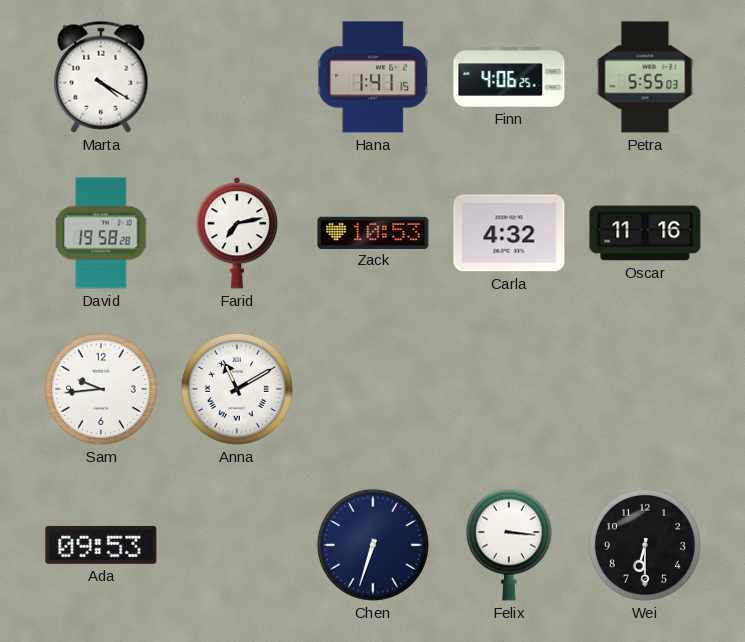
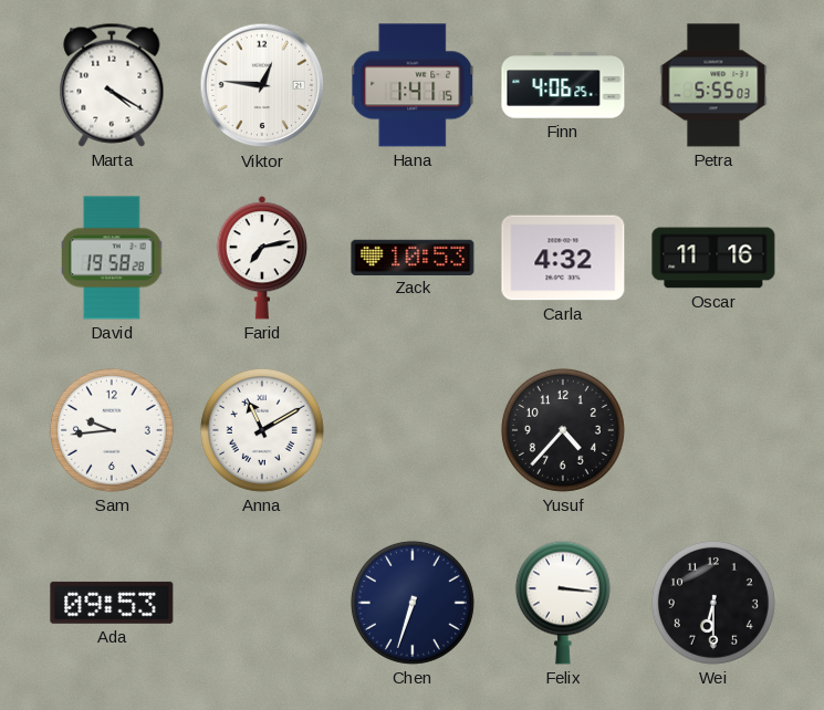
Viktor: none -> 12:46 (262, 85)
Yusuf: none -> 4:37 (563, 430)
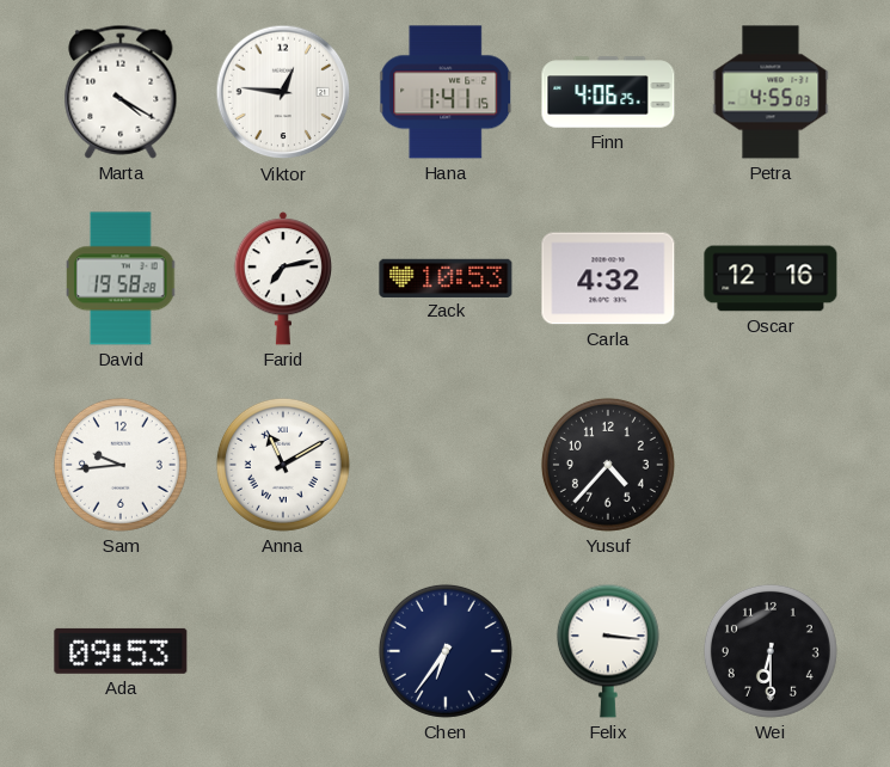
Petra: 5:55 -> 4:55 (771, 92)
Oscar: 11:16 -> 12:16 (771, 278)
Chen: 6:33 -> 6:36 (446, 651)
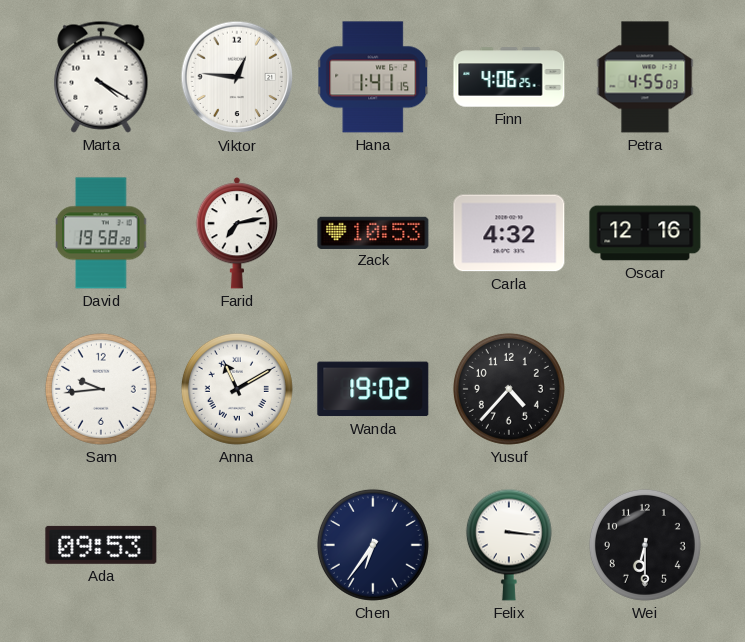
Wanda: none -> 19:02 (373, 389)
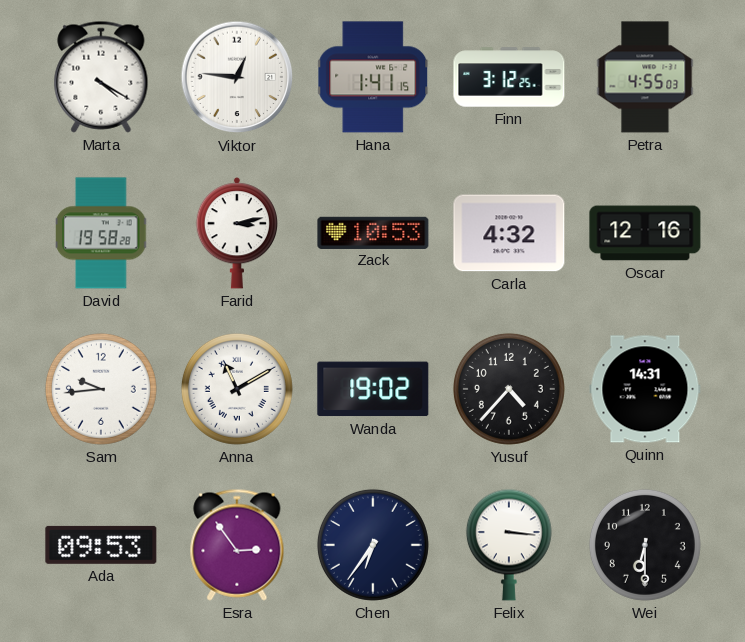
Finn: 4:06 -> 3:12 (509, 77)
Farid: 7:13 -> 3:13 (236, 233)
Quinn: none -> 14:31 (645, 389)
Esra: none -> 2:54 (237, 545)
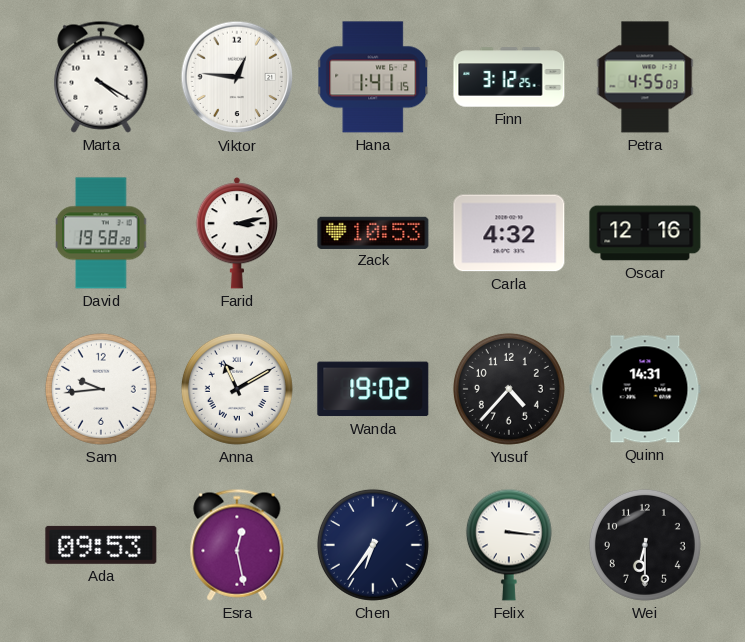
Esra: 2:54 -> 12:28 (237, 545)
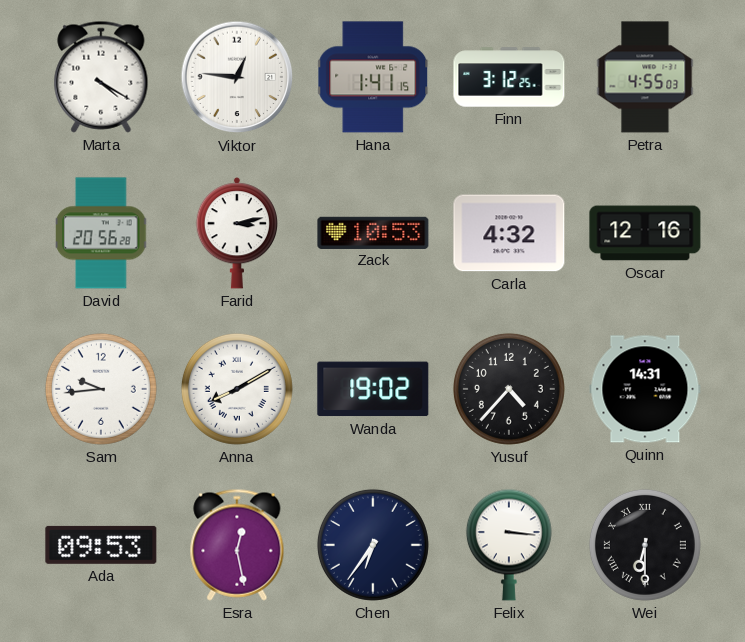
David: 19:58 -> 20:56 (102, 233)
Anna: 11:10 -> 8:10 (237, 389)
Wei numerals: Arabic -> Roman (645, 545)
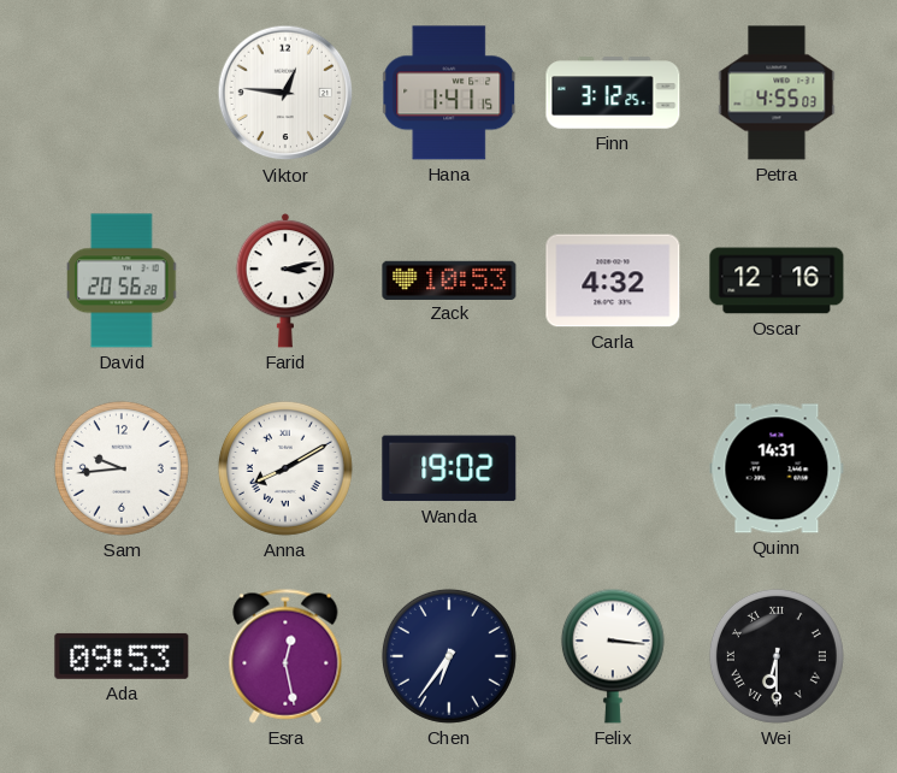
Marta: 4:20 -> none (101, 77)
Yusuf: 4:37 -> none (509, 389)
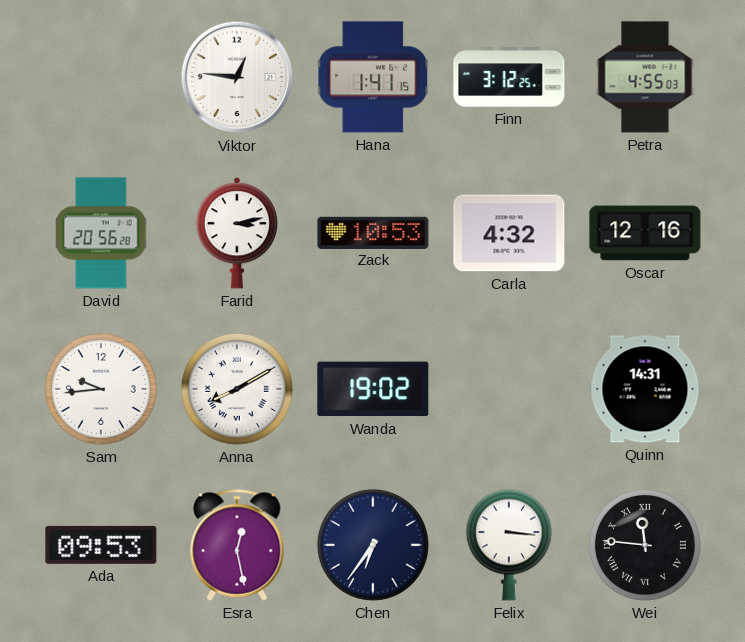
Wei: 6:30 -> 11:46 (645, 545)
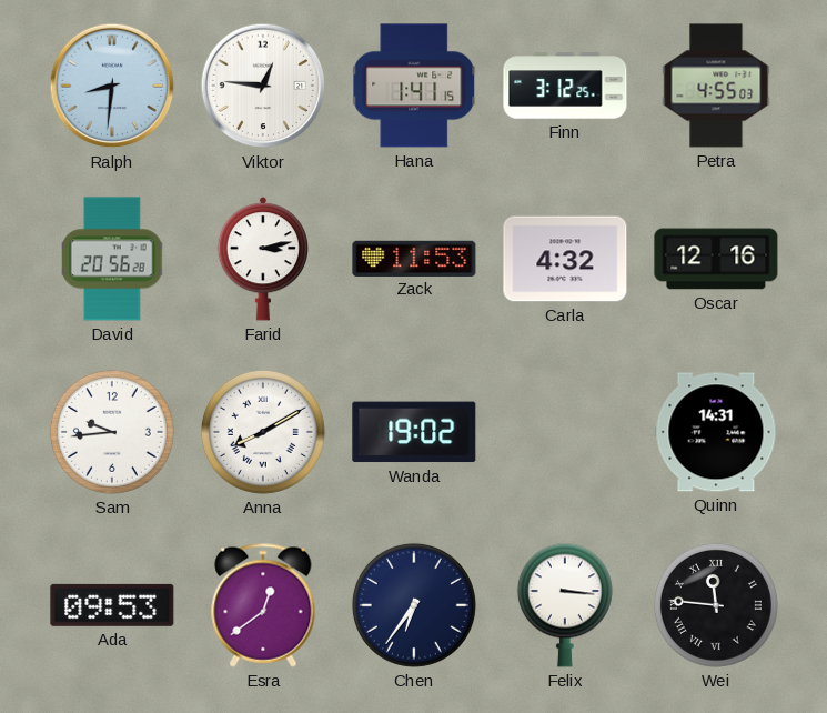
Ralph: none -> 8:31 (112, 86)
Zack: 10:53 -> 11:53 (414, 258)
Esra: 12:28 -> 12:39 (263, 605)
